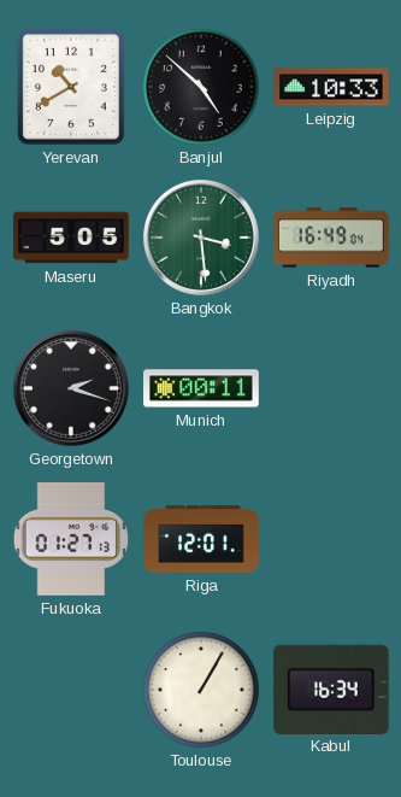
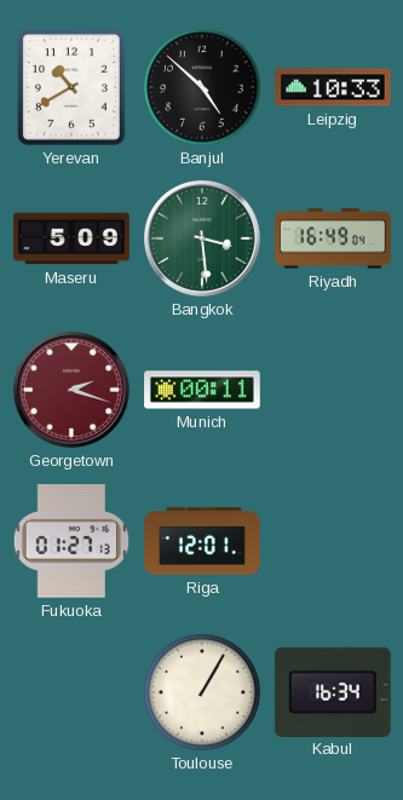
Maseru: 5:05 -> 5:09 (71, 238)
Georgetown dial: black -> burgundy (71, 390)
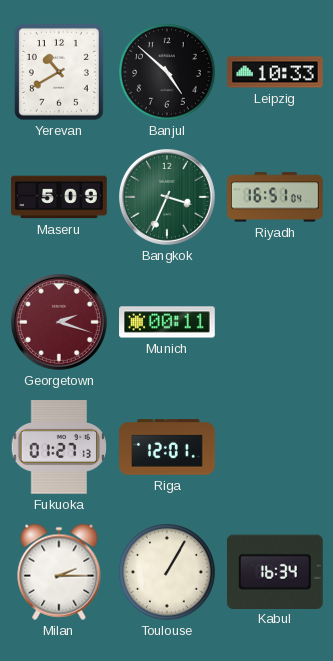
Bangkok: 3:29 -> 3:34 (167, 197)
Riyadh: 16:49 -> 16:51 (275, 197)
Milan: none -> 2:15 (59, 572)
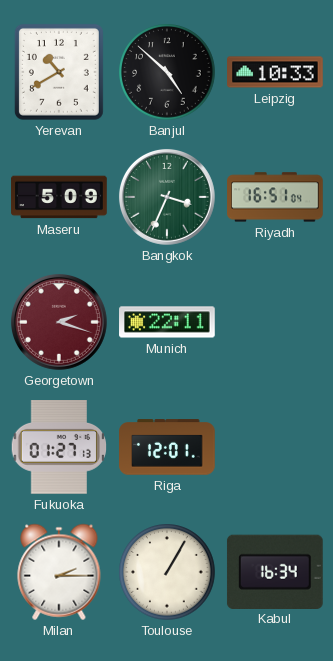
Munich: 00:11 -> 22:11 (167, 322)
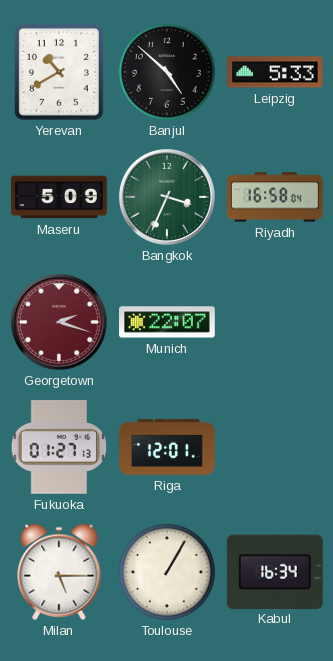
Leipzig: 10:33 -> 5:33 (275, 72)
Riyadh: 16:51 -> 16:58 (275, 197)
Munich: 22:11 -> 22:07 (167, 322)
Milan: 2:15 -> 5:15 (59, 572)
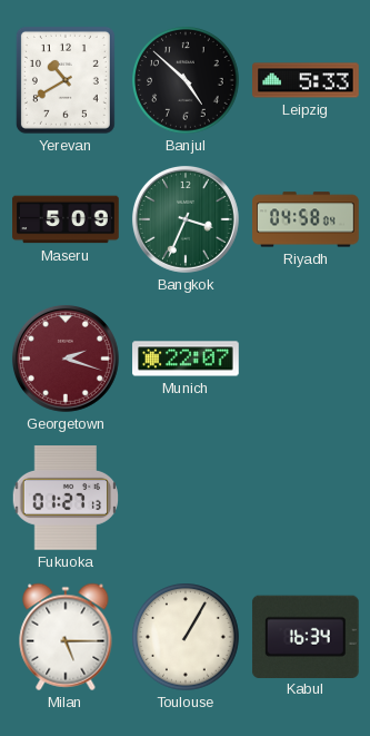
Riyadh: 16:58 -> 04:58 (306, 219)
Riga: 12:01 -> none (167, 447)
